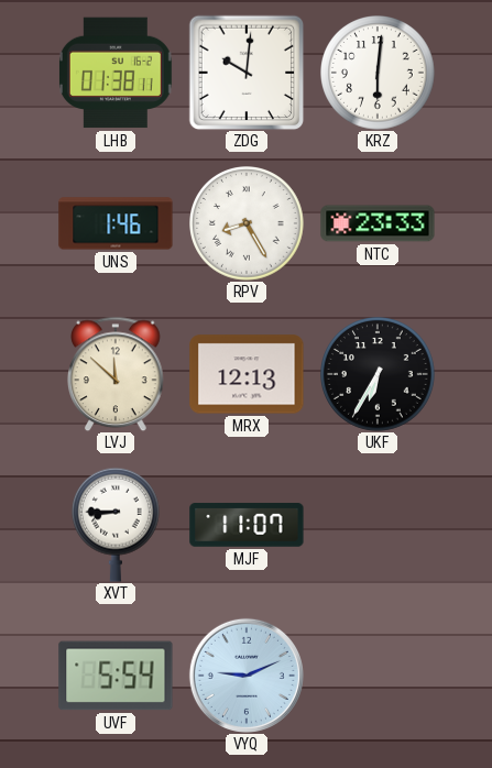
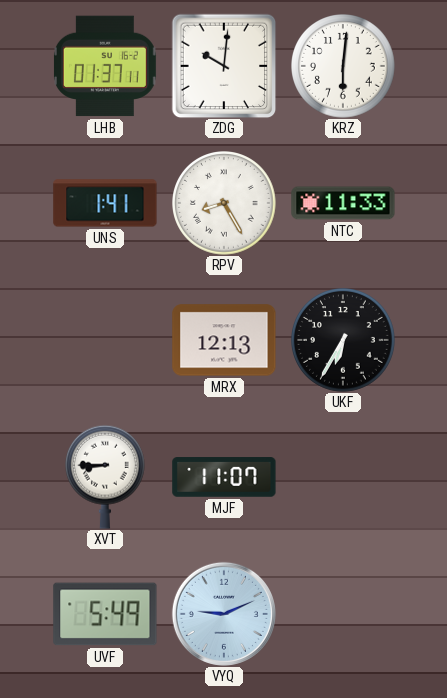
LHB: 01:38 -> 01:37 (105, 66)
UNS: 1:46 -> 1:41 (105, 203)
NTC: 23:33 -> 11:33 (343, 203)
LVJ: 11:52 -> none (117, 374)
UVF: 5:54 -> 5:49 (105, 614)
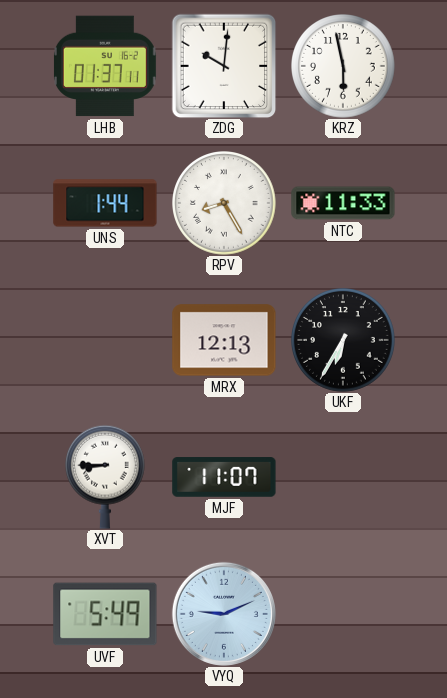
KRZ: 6:01 -> 5:58 (344, 67)
UNS: 1:41 -> 1:44 (105, 203)
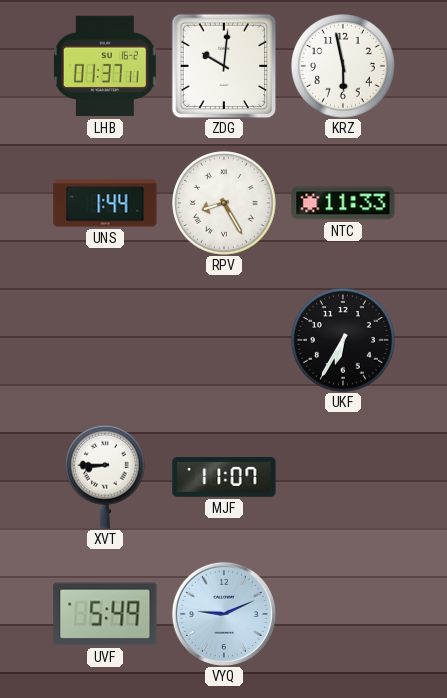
MRX: 12:13 -> none (224, 340)
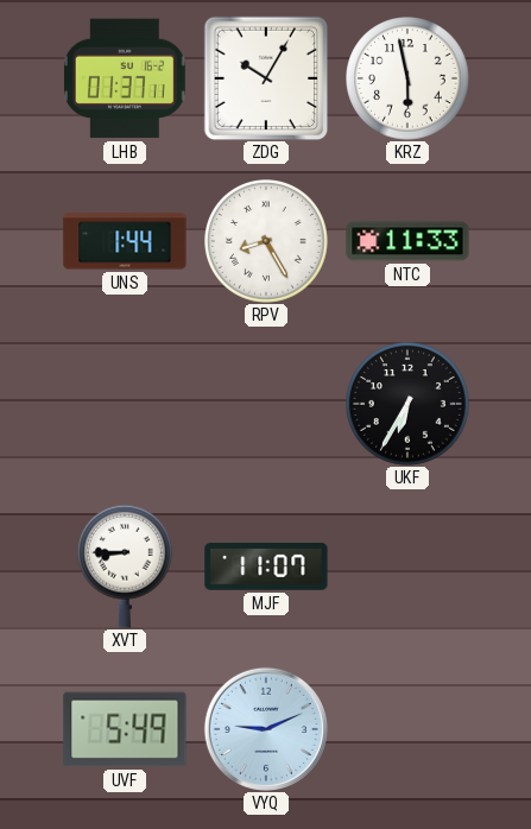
ZDG: 10:01 -> 10:05 (266, 78)
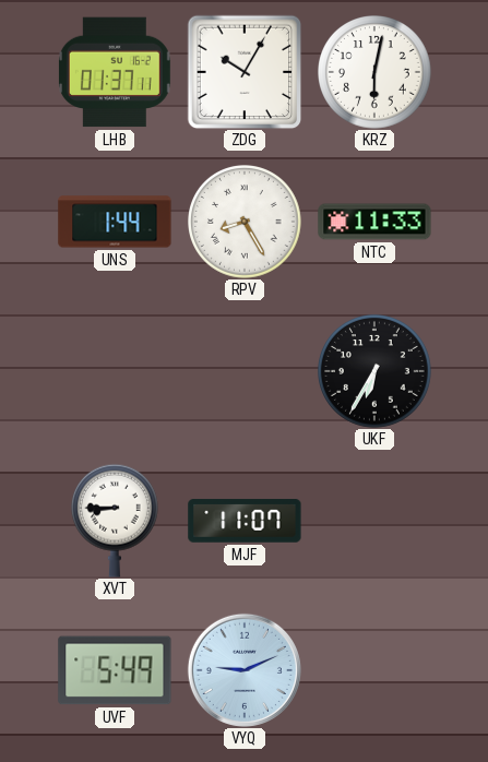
KRZ: 5:58 -> 6:02 (376, 73)
